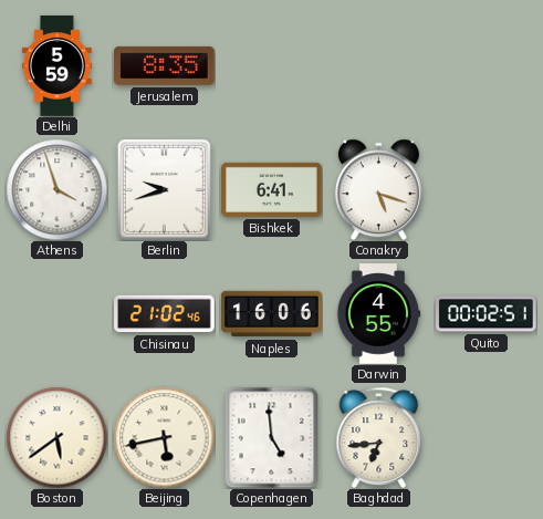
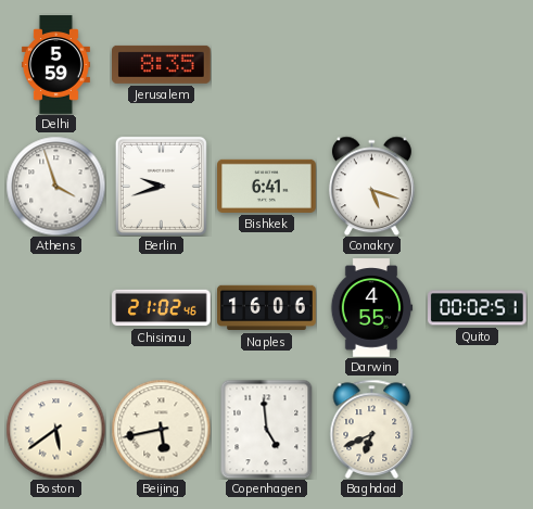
Baghdad: 6:44 -> 6:41 (372, 429)
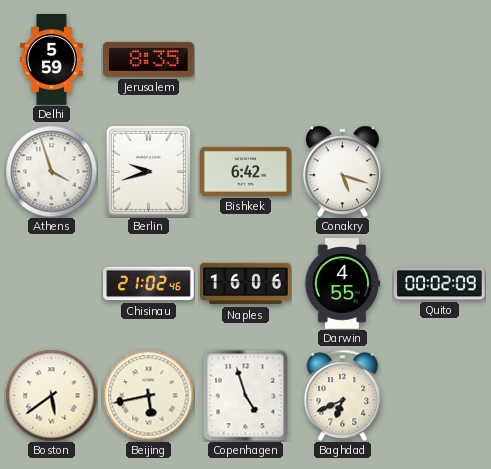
Bishkek: 6:41 -> 6:42 (246, 171)
Quito: 00:02:51 -> 00:02:09 (440, 284)
Copenhagen: 4:59 -> 4:57 (246, 395)
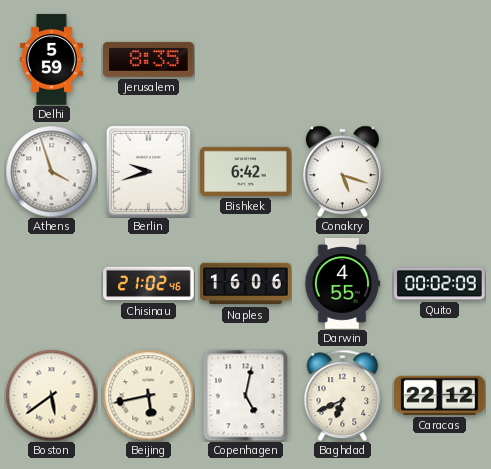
Copenhagen: 4:57 -> 5:02 (246, 395)
Caracas: none -> 22:12 (440, 395)
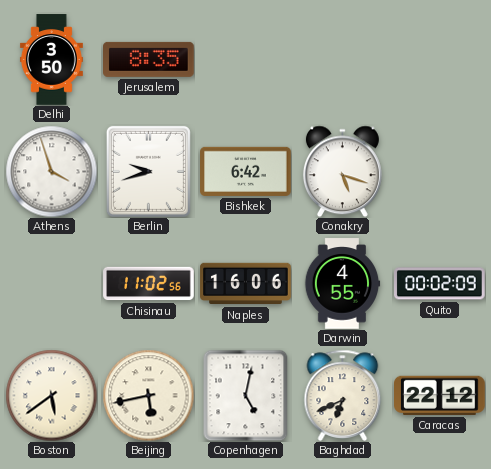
Delhi: 5:59 -> 3:50 (51, 60)
Chisinau: 21:02 -> 11:02 (149, 284)
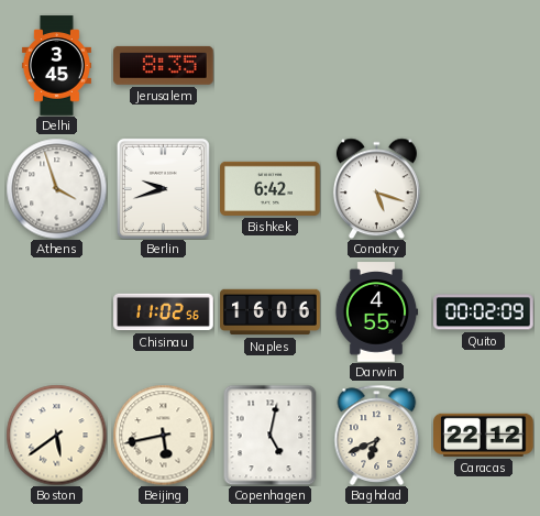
Delhi: 3:50 -> 3:45 (56, 66)
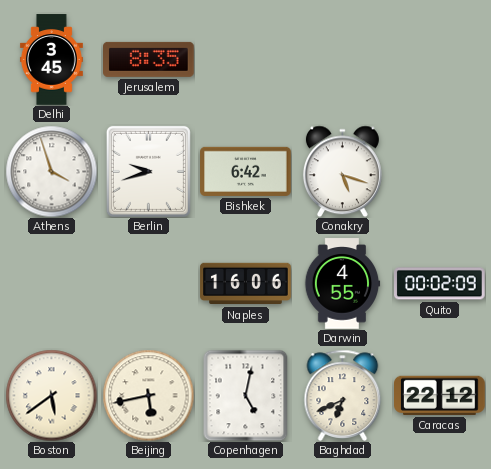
Chisinau: 11:02 -> none (164, 312)
